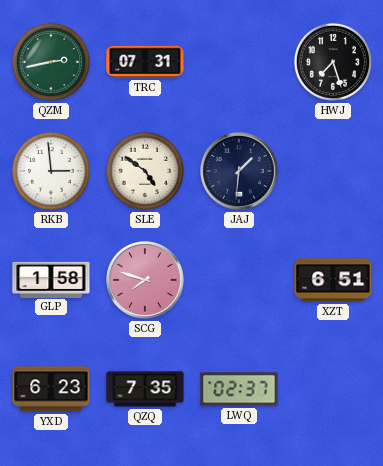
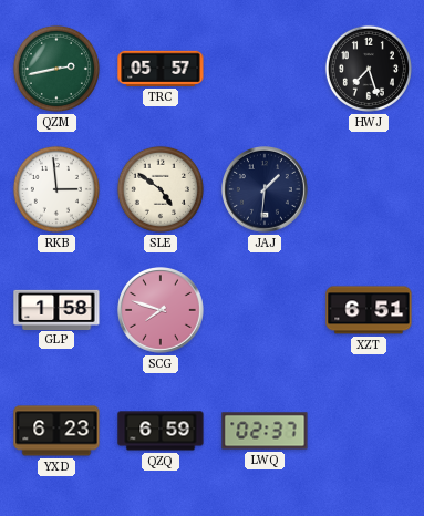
TRC: 07:31 -> 05:57 (161, 69)
QZQ: 7:35 -> 6:59 (161, 431)
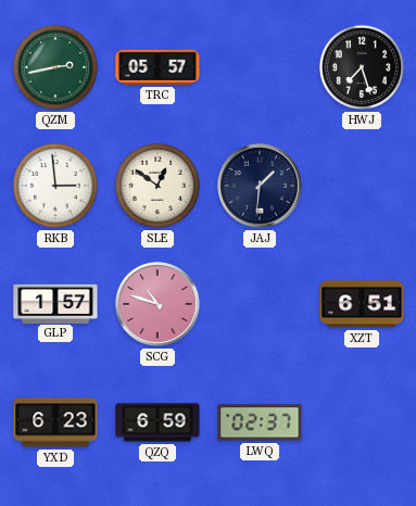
SLE: 4:51 -> 12:51 (157, 186)
GLP: 1:58 -> 1:57 (55, 303)
SCG: 7:48 -> 10:48 (159, 305)
